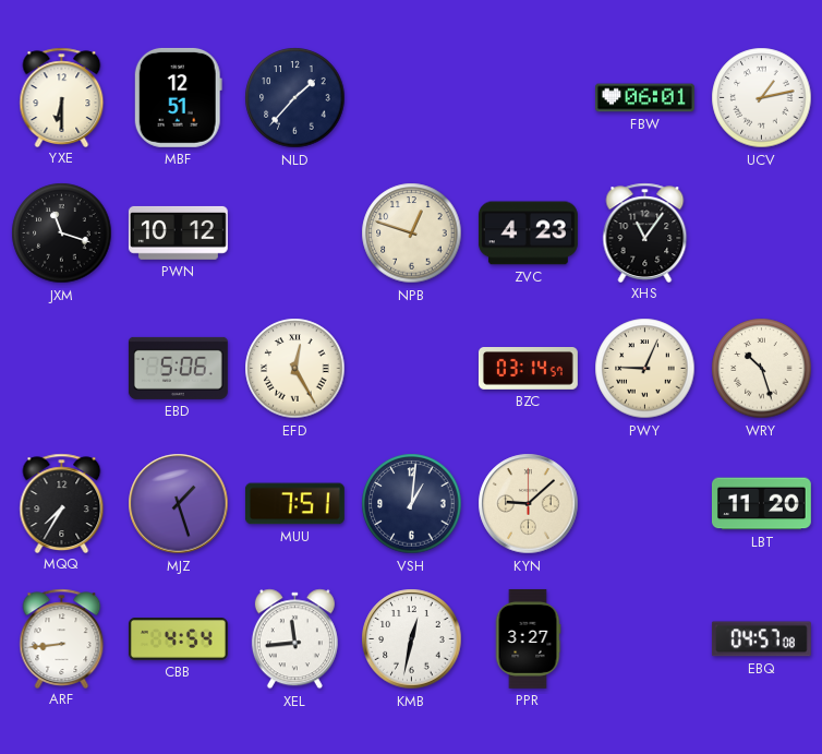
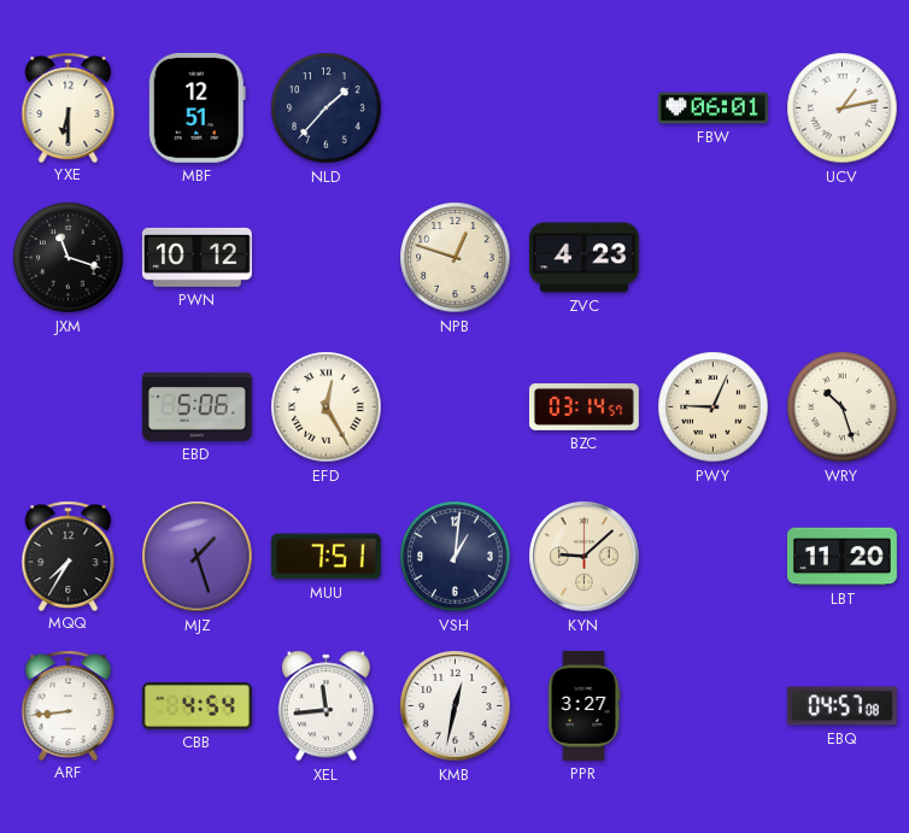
XHS: 11:06 -> none (645, 232)
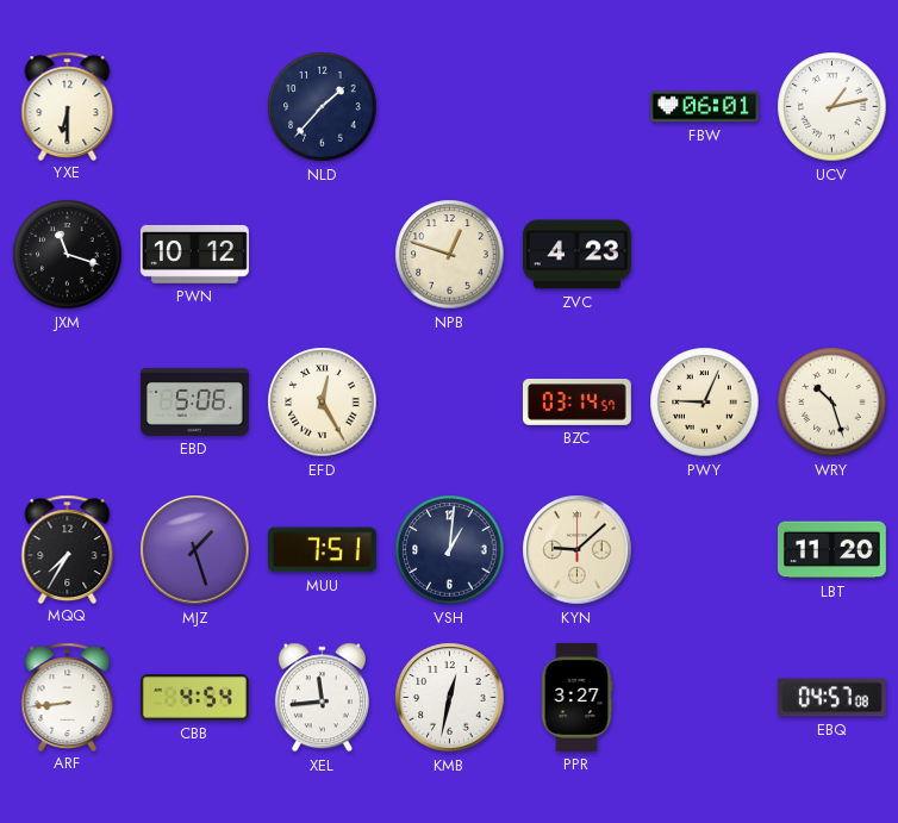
MBF: 12:51 -> none (197, 107)
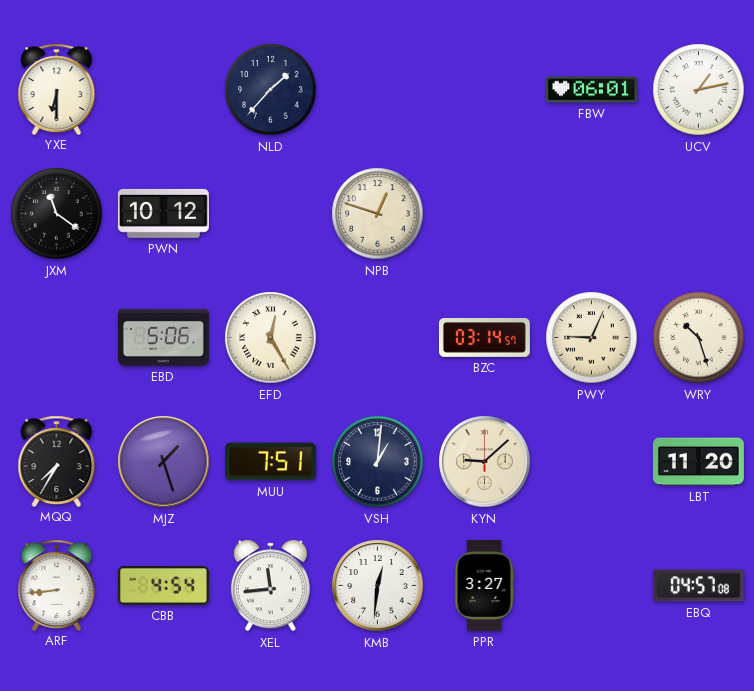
JXM: 11:18 -> 11:21 (57, 214)
ZVC: 4:23 -> none (576, 255)
KMB: 12:32 -> 12:31 (378, 586)
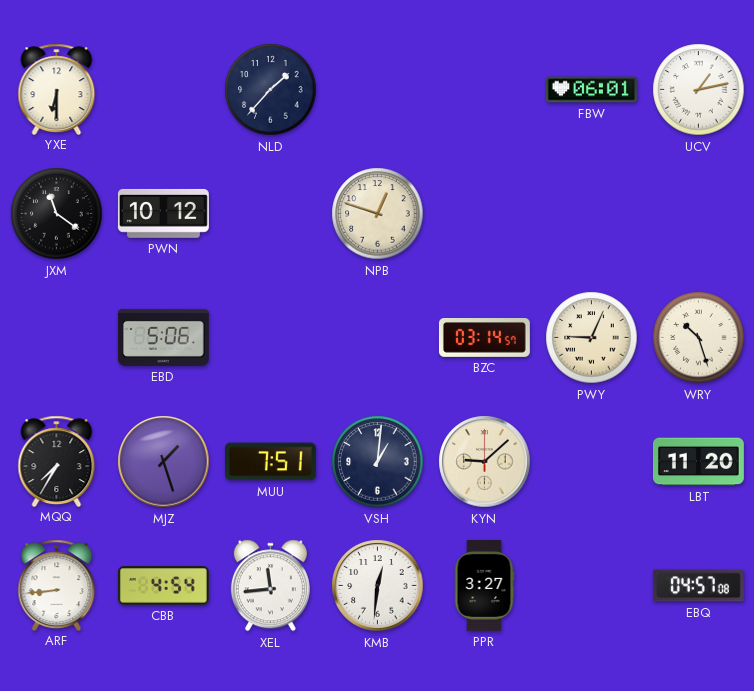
EFD: 12:25 -> none (271, 338)
